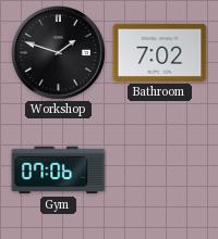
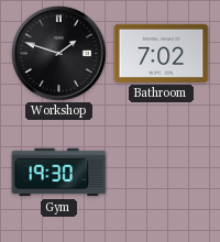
Gym: 07:06 -> 19:30 (59, 173)
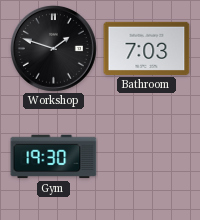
Bathroom: 7:02 -> 7:03 (147, 48)
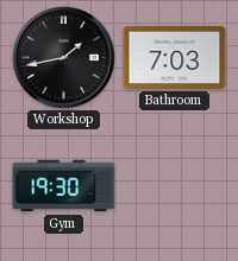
Workshop: 1:48 -> 1:43 (63, 57)
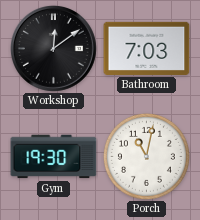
Workshop: 1:43 -> 12:09 (53, 48)
Porch: none -> 11:02 (146, 156)
